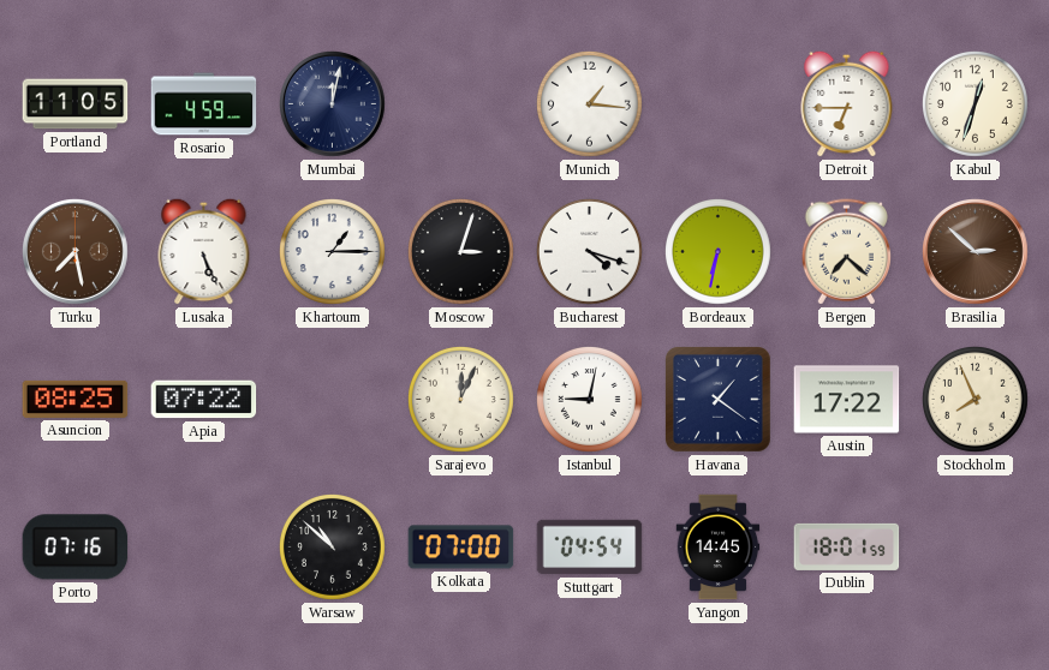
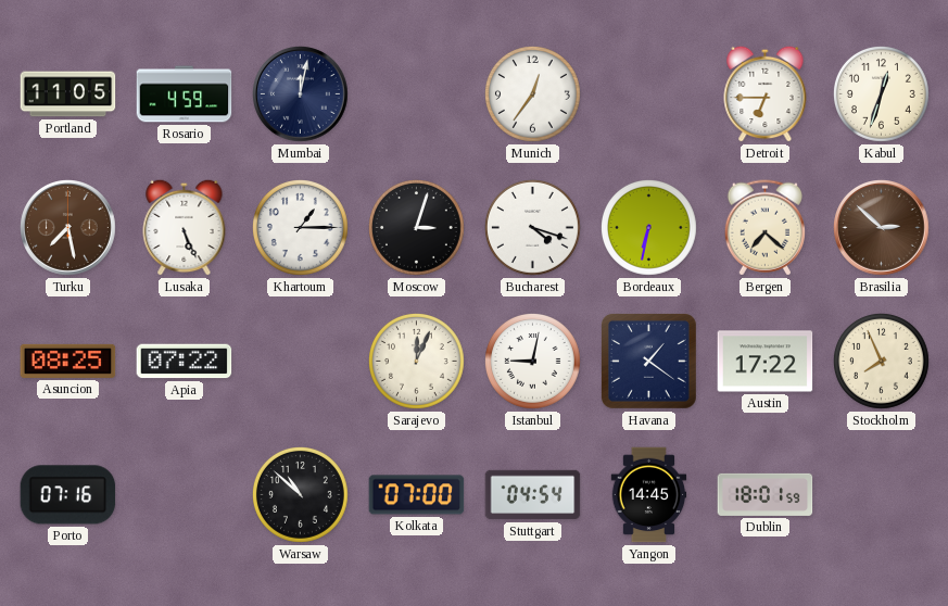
Munich: 1:16 -> 12:36 (533, 94)
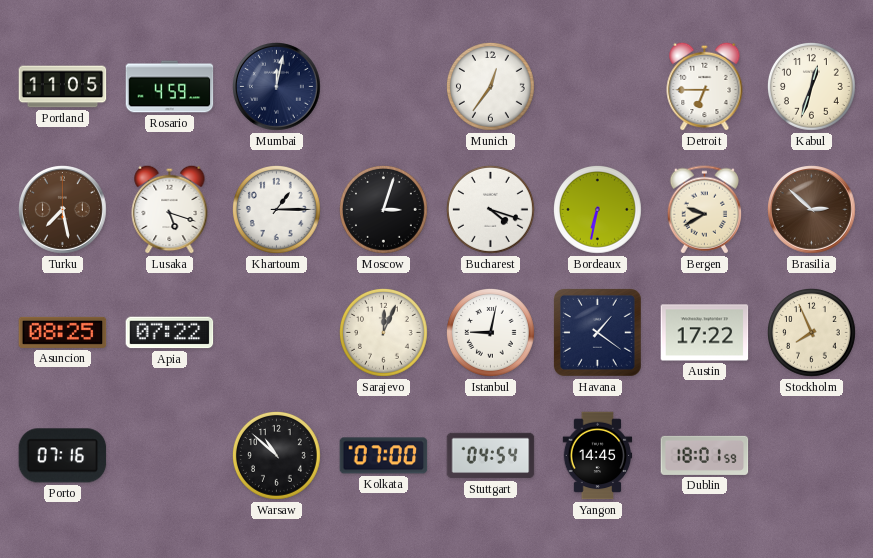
Lusaka: 5:26 -> 5:18 (170, 209)
Bergen: 7:22 -> 9:40 (704, 210)
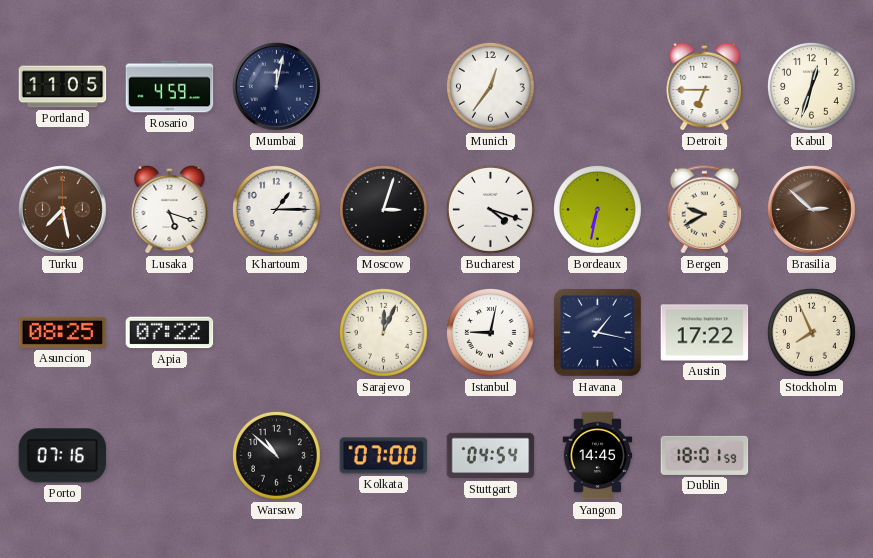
Havana: 1:21 -> 1:17 (598, 333)
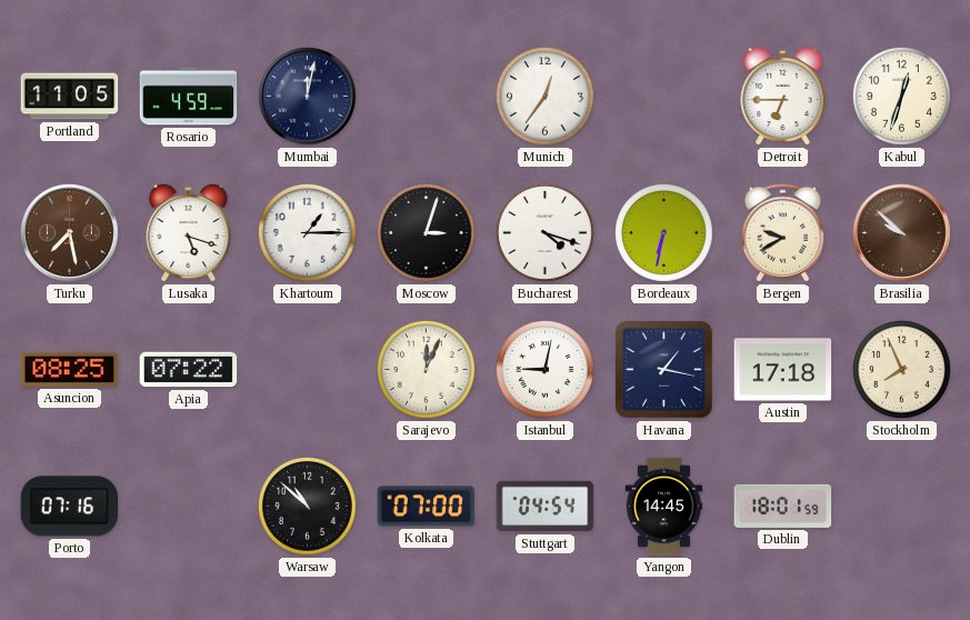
Brasilia: 2:52 -> 9:52 (902, 233)
Austin: 17:22 -> 17:18 (783, 370)
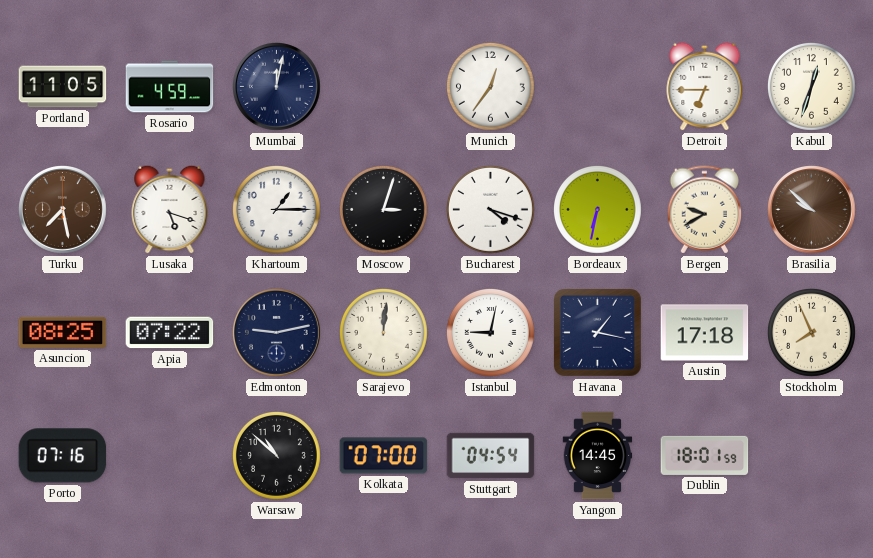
Edmonton: none -> 9:13 (277, 333)
Sarajevo: 12:04 -> 12:01 (384, 333)
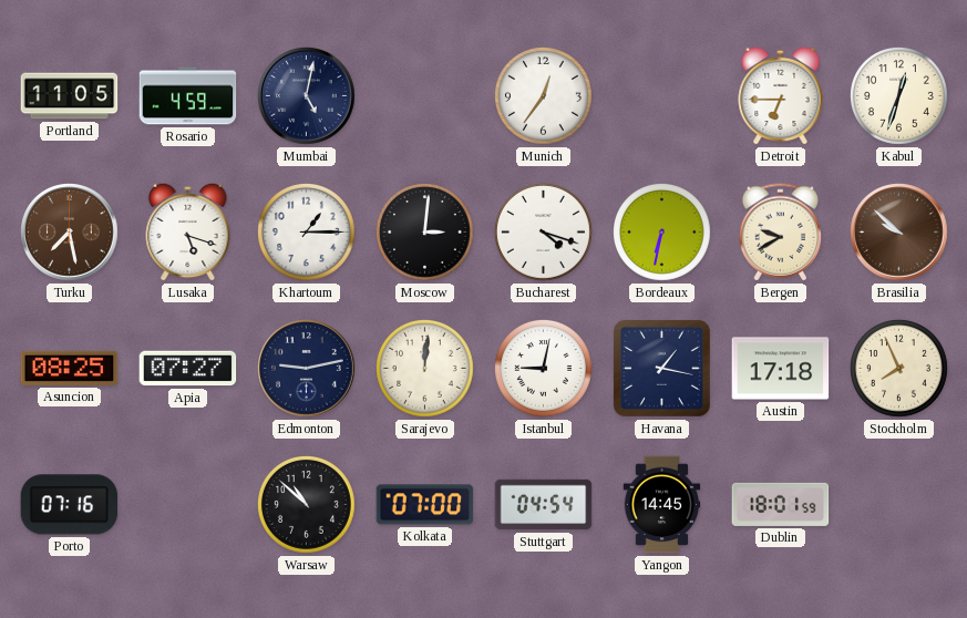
Mumbai: 12:02 -> 5:02 (307, 96)
Moscow: 3:03 -> 3:01 (425, 233)
Apia: 07:22 -> 07:27 (188, 369)
